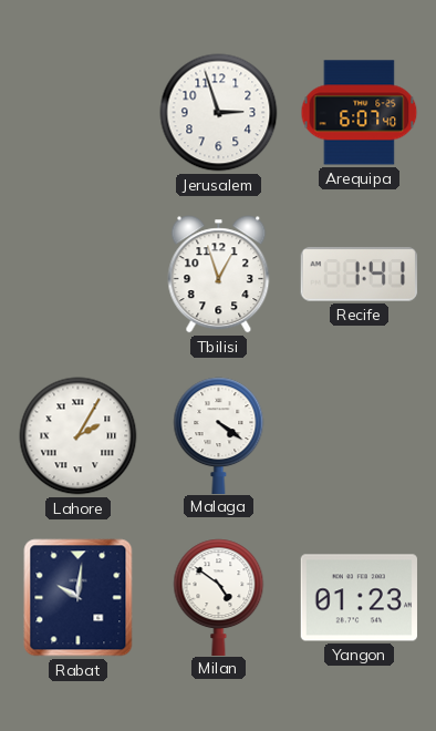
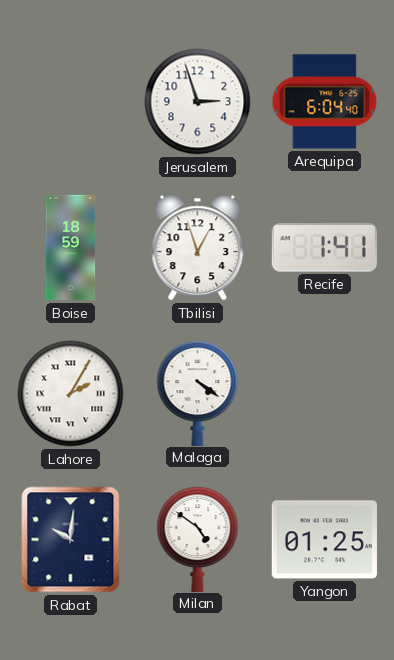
Arequipa: 6:07 -> 6:04 (325, 102)
Boise: none -> 18:59 (71, 248)
Yangon: 01:23 -> 01:25 (324, 540)
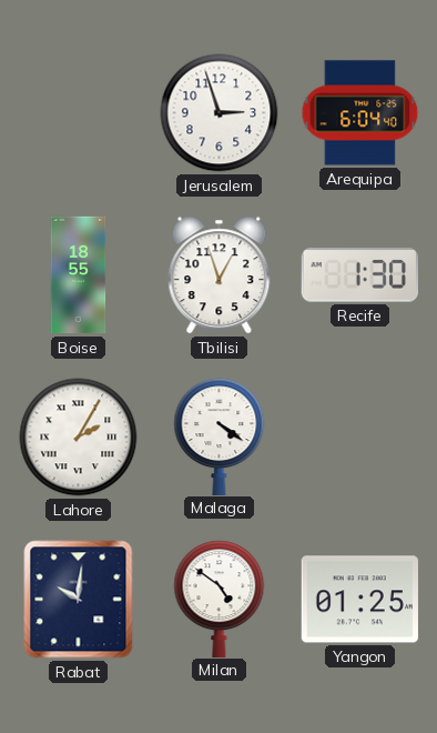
Boise: 18:59 -> 18:55 (79, 275)
Recife: 1:41 -> 1:30 (359, 275)
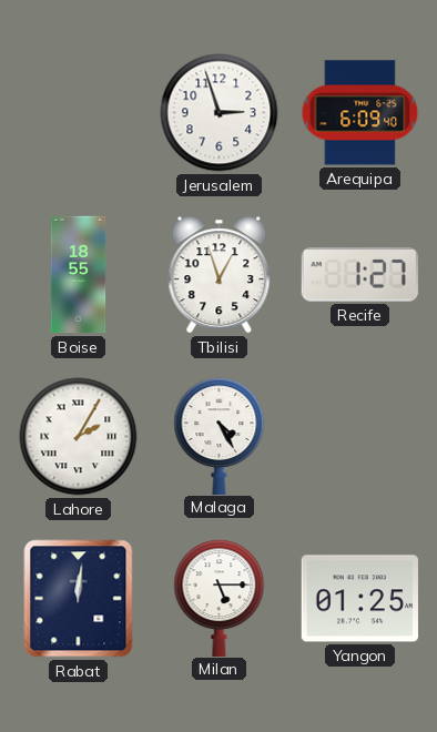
Arequipa: 6:04 -> 6:09 (360, 113)
Recife: 1:30 -> 1:27 (359, 275)
Malaga: 4:21 -> 4:25 (220, 436)
Rabat: 10:01 -> 12:01 (79, 599)
Milan: 4:51 -> 5:15 (220, 598)
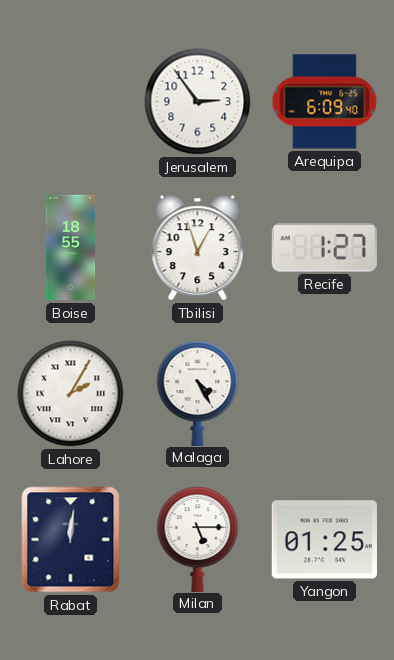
Jerusalem: 2:57 -> 2:54 (198, 102)
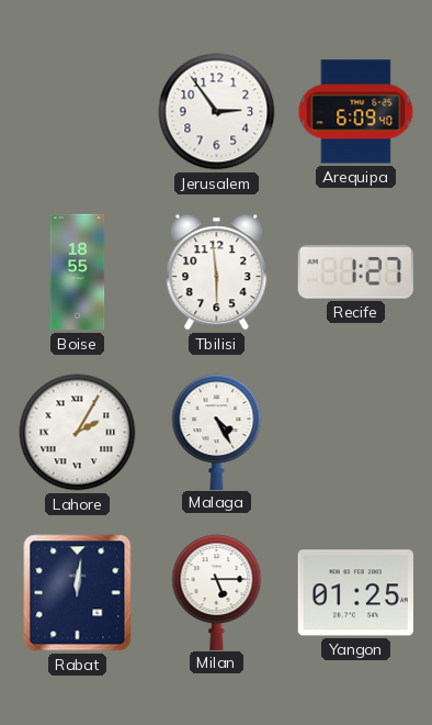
Tbilisi: 12:57 -> 5:59 (217, 272)
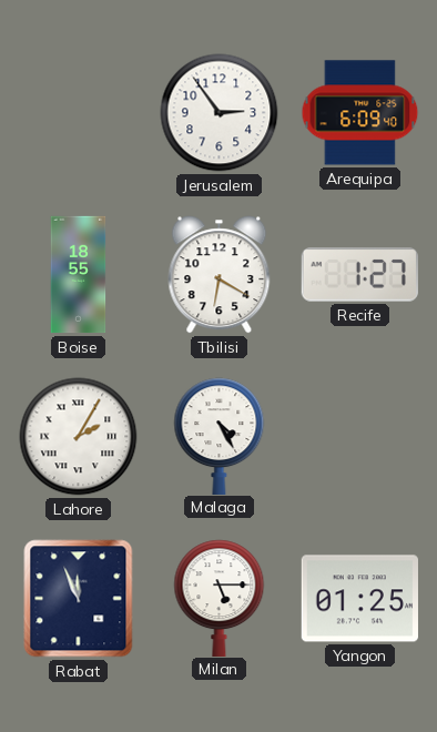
Tbilisi: 5:59 -> 6:20 (220, 275)
Rabat: 12:01 -> 11:56 (79, 599)
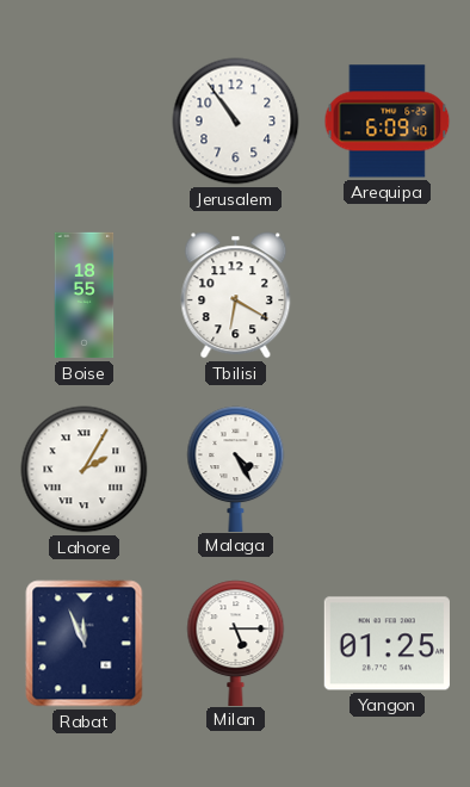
Jerusalem: 2:54 -> 10:54 (236, 122)
Recife: 1:27 -> none (359, 275)
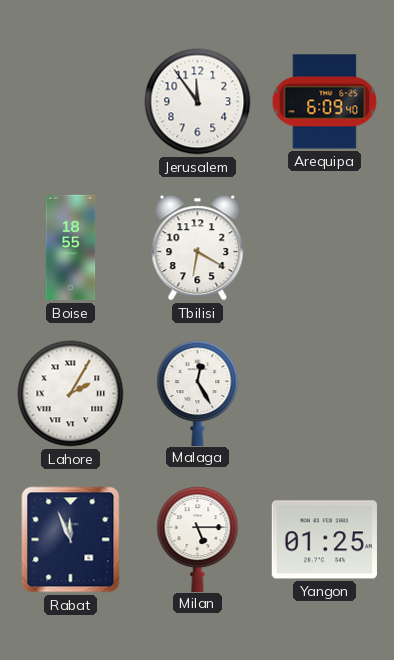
Jerusalem: 10:54 -> 11:54 (198, 102)
Malaga: 4:25 -> 12:25 (198, 393)
